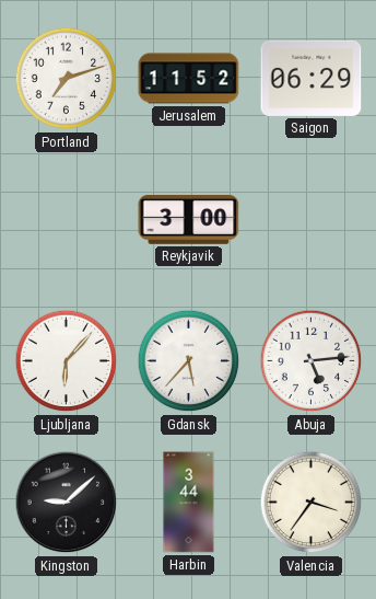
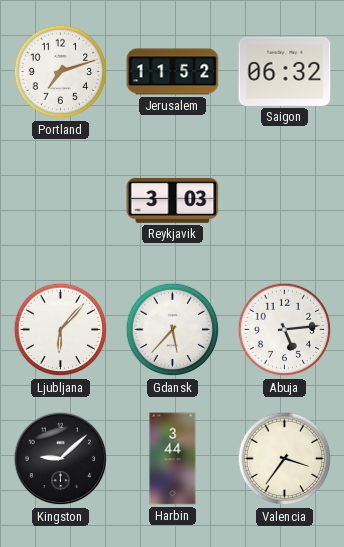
Saigon: 06:29 -> 06:32 (285, 71)
Reykjavik: 3:00 -> 3:03 (173, 200)
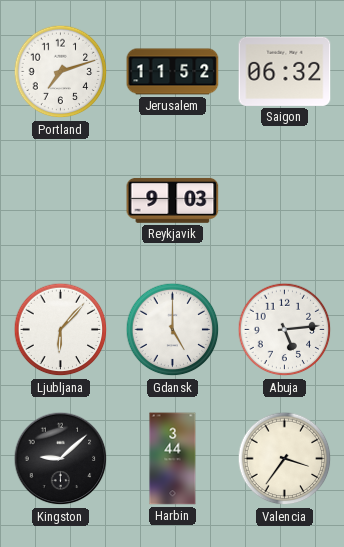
Reykjavik: 3:03 -> 9:03 (173, 200)
Gdansk: 5:37 -> 5:00 (173, 330)
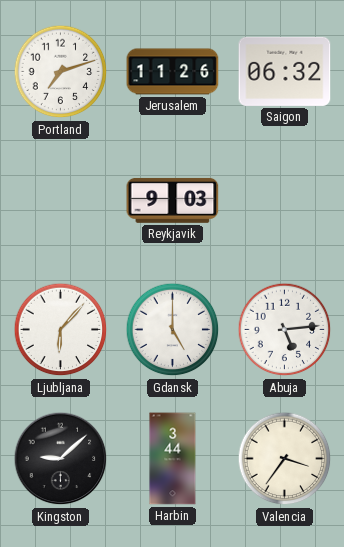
Jerusalem: 11:52 -> 11:26 (173, 72)
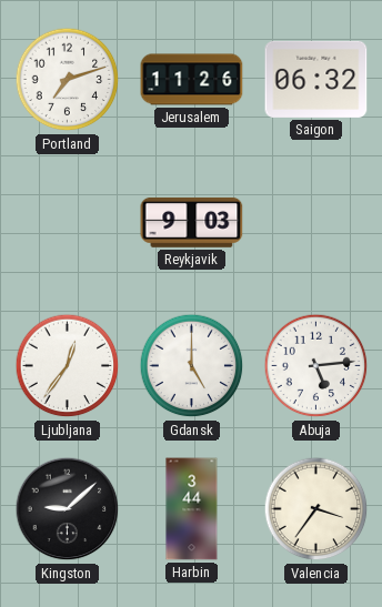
Ljubljana: 6:07 -> 12:36 (68, 366)
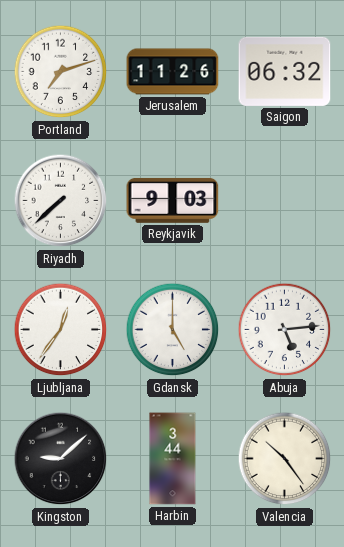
Riyadh: none -> 7:38 (61, 201)
Valencia: 3:36 -> 10:24 (285, 459)
